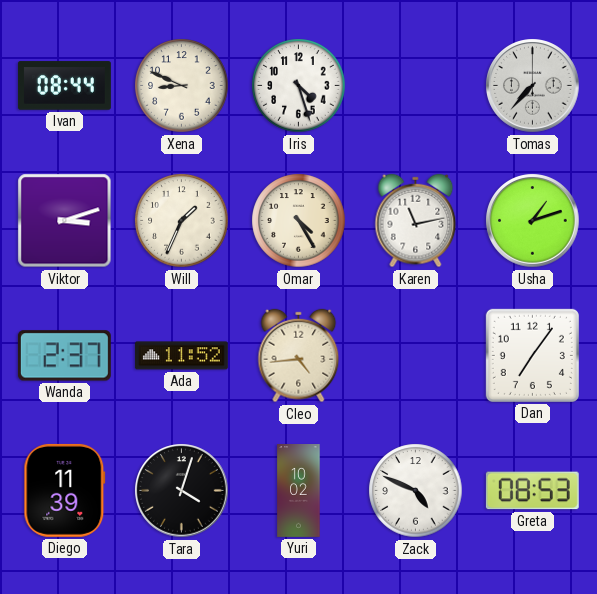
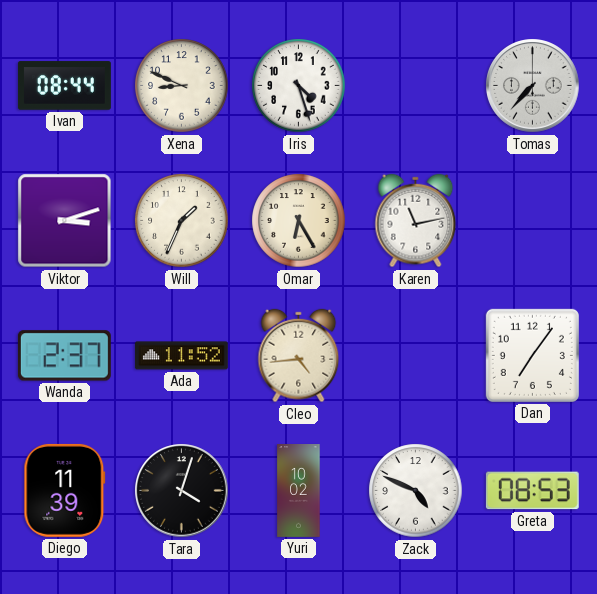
Omar: 4:25 -> 6:25 (299, 221)
Usha: 1:12 -> none (533, 221)
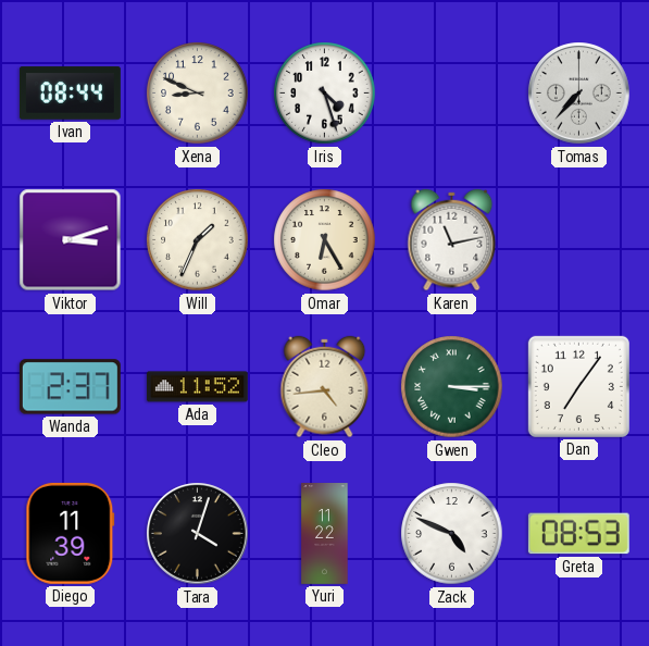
Gwen: none -> 3:15 (452, 387)
Yuri: 10:02 -> 11:22 (325, 534)
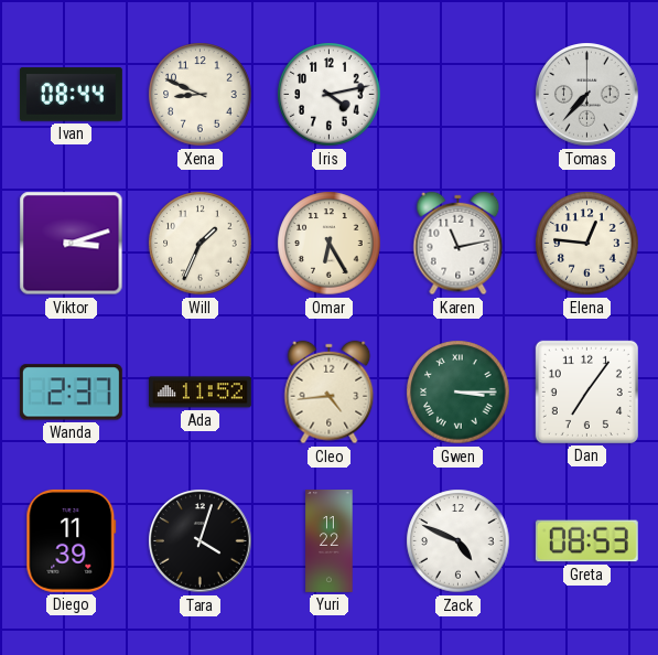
Iris: 4:27 -> 4:13 (330, 95)
Elena: none -> 12:46 (587, 244)
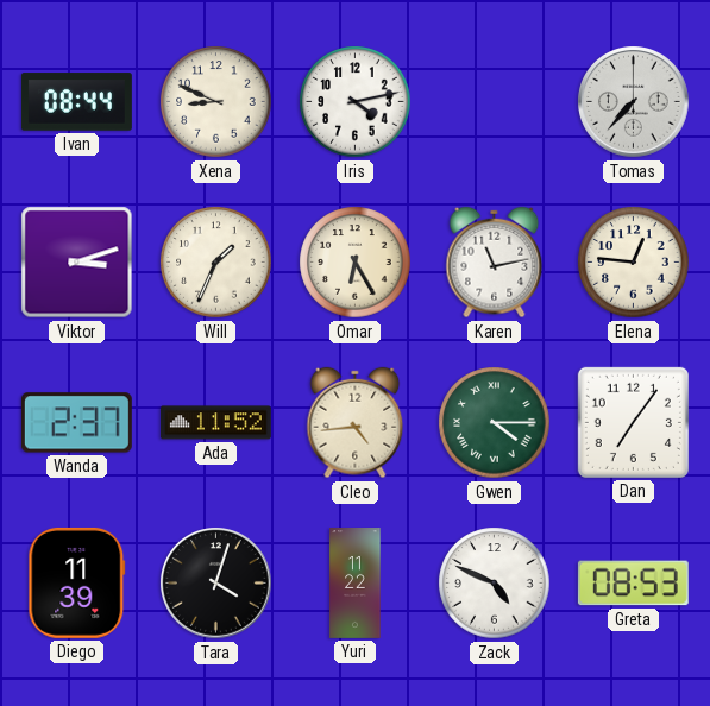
Gwen: 3:15 -> 4:15 (495, 423)
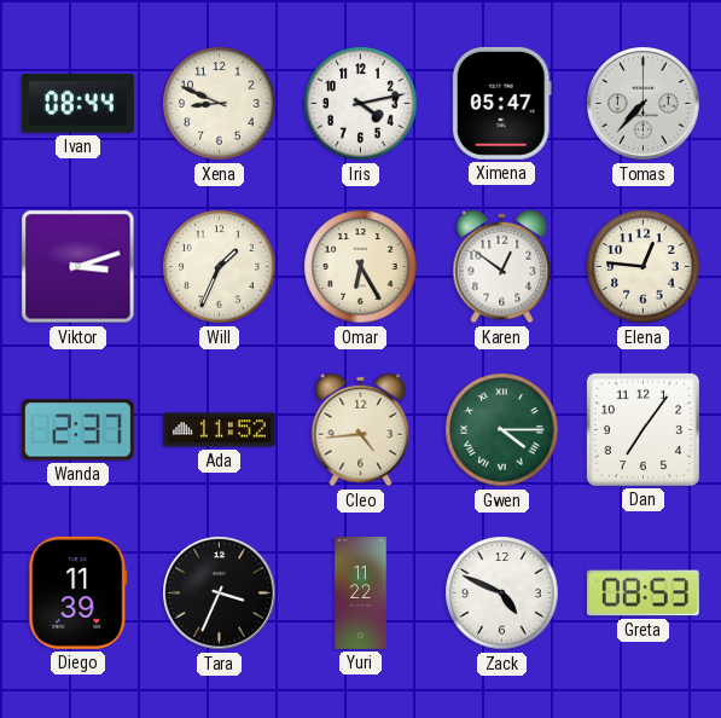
Ximena: none -> 05:47 (501, 103)
Karen: 11:13 -> 12:51 (502, 267)
Tara: 4:03 -> 3:34 (220, 593)
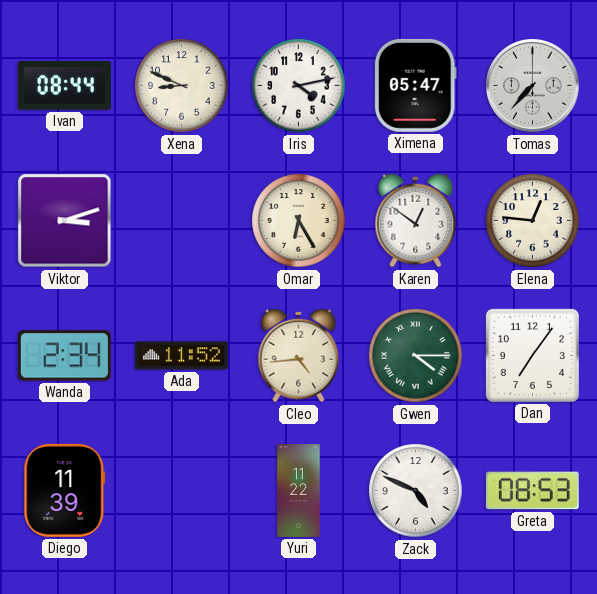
Will: 1:34 -> none (220, 267)
Wanda: 2:37 -> 2:34 (64, 356)
Tara: 3:34 -> none (220, 593)
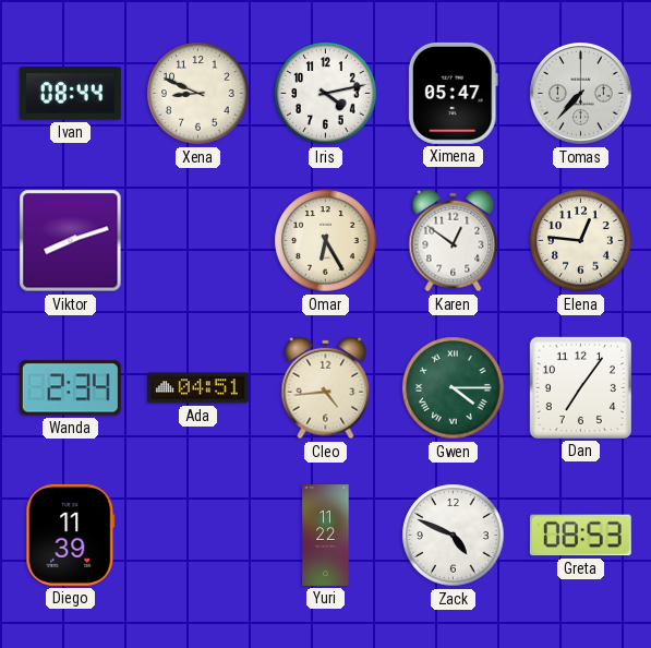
Viktor: 3:12 -> 8:12 (71, 241)
Ada: 11:52 -> 04:51 (197, 388)
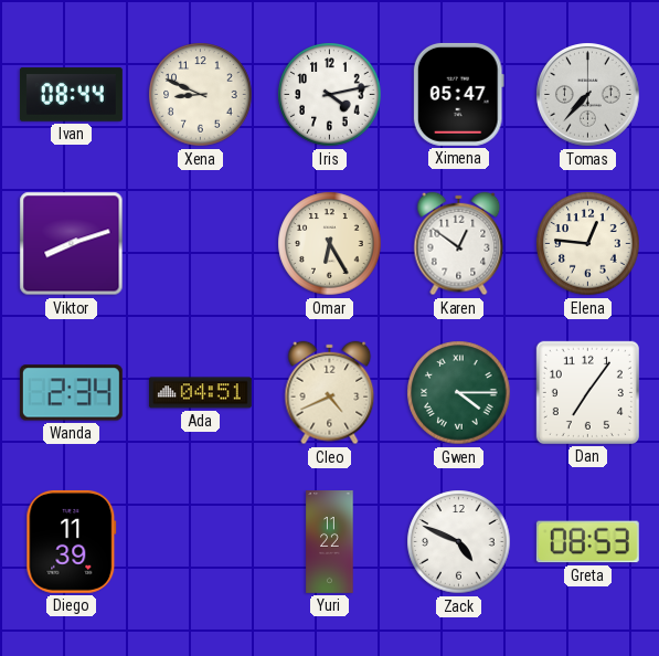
Cleo: 4:44 -> 4:41 (330, 393)
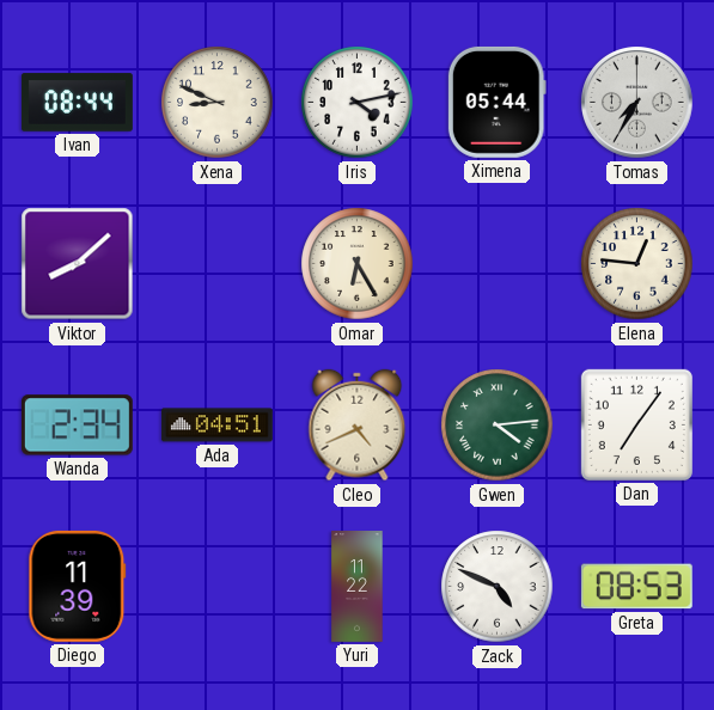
Ximena: 05:47 -> 05:44 (496, 102)
Tomas: 7:37 -> 7:35 (637, 103)
Viktor: 8:12 -> 8:08 (78, 264)
Karen: 12:51 -> none (459, 244)
Gwen: 4:15 -> 4:14 (498, 426)
